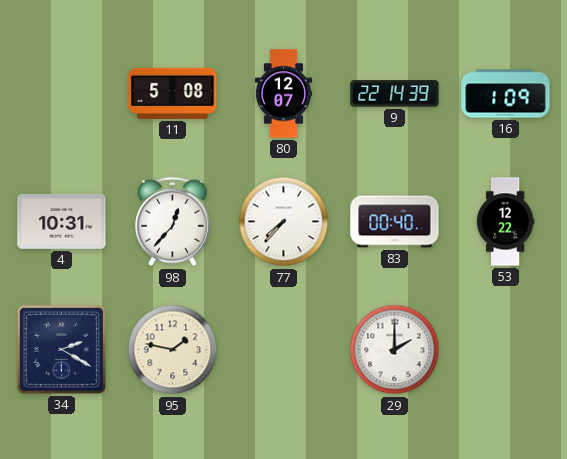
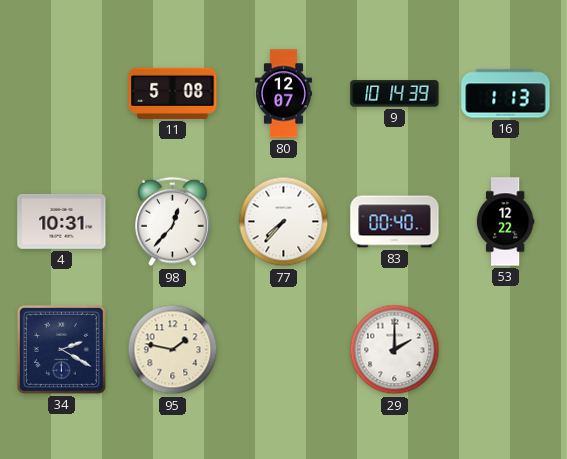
9: 22:14 -> 10:14 (395, 94)
16: 1:09 -> 1:13 (506, 94)
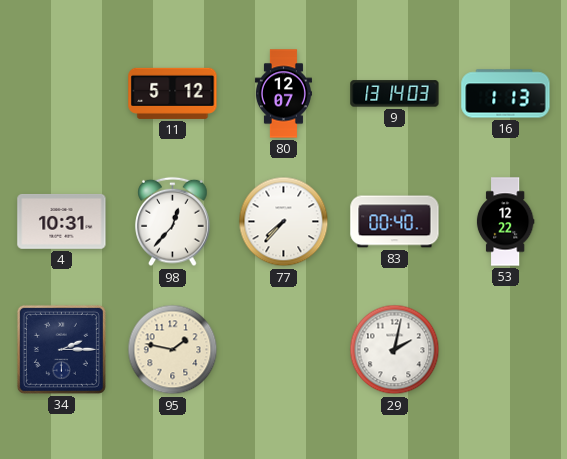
11: 5:08 -> 5:12 (173, 93)
9: 10:14 -> 13:14 (395, 94)
34: 2:20 -> 2:15 (61, 349)
29: 2:00 -> 2:02 (395, 350)
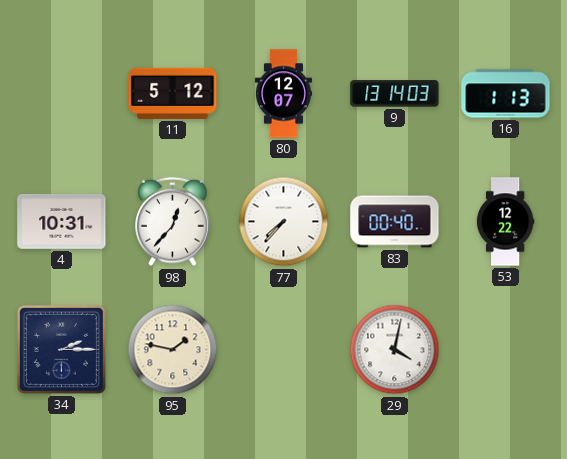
29: 2:02 -> 4:02 (395, 350)
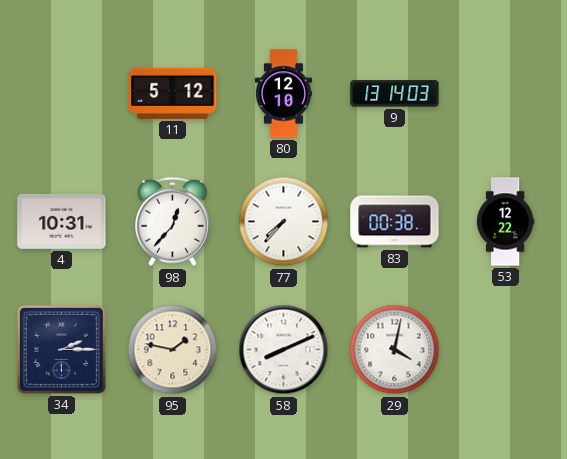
80: 12:07 -> 12:10 (283, 94)
16: 1:13 -> none (506, 94)
83: 00:40 -> 00:38 (395, 222)
58: none -> 8:11 (284, 350)
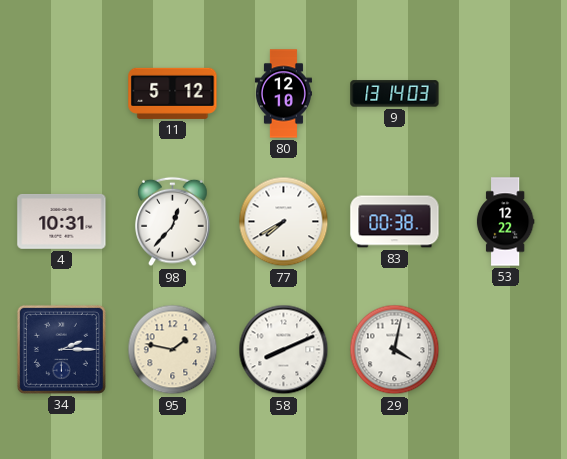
77: 7:37 -> 7:40 (284, 222)
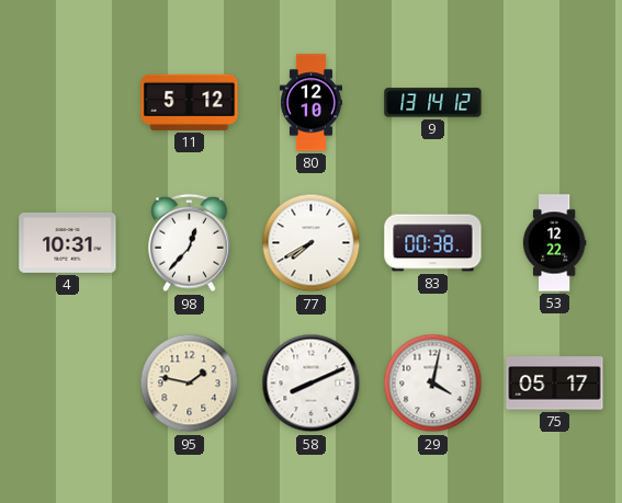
9: 13:14:03 -> 13:14:12 (433, 103)
34: 2:15 -> none (61, 349)
75: none -> 05:17 (555, 384)
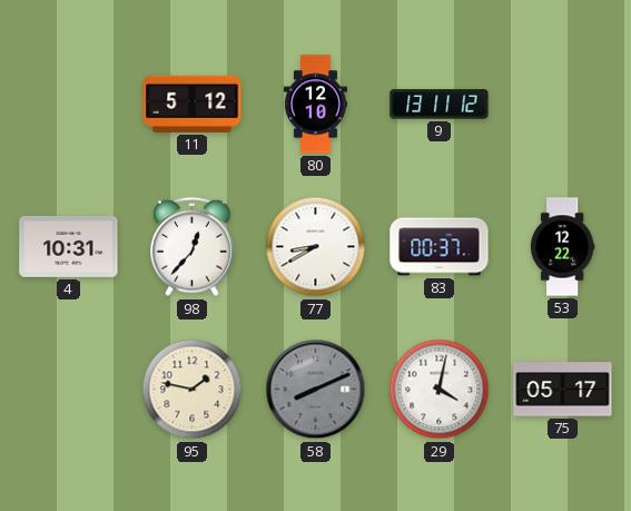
9: 13:14 -> 13:11 (440, 105)
77: 7:40 -> 8:40 (316, 247)
83: 00:38 -> 00:37 (440, 247)
58 dial: white -> grey (316, 390)
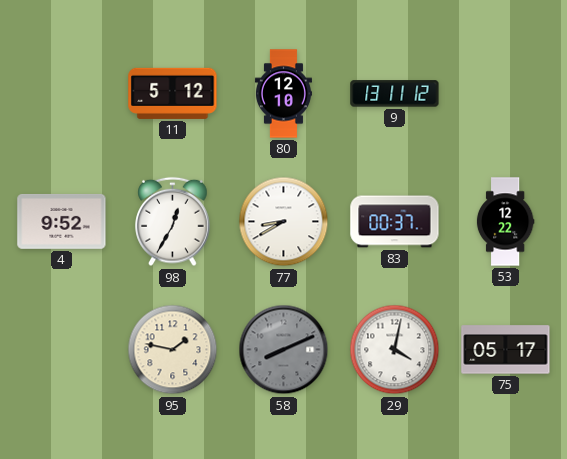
4: 10:31 -> 9:52 (62, 221)
98: 12:37 -> 12:35 (173, 222)
